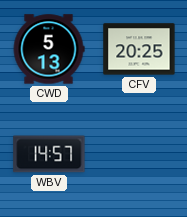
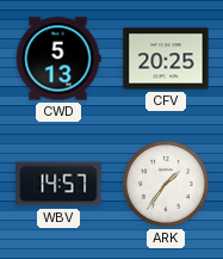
ARK: none -> 1:36 (167, 185)
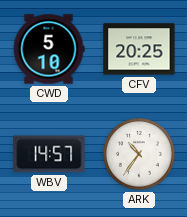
CWD: 5:13 -> 5:10 (49, 49)
ARK: 1:36 -> 10:36 (140, 155)
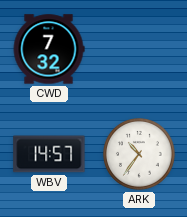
CWD: 5:10 -> 7:32 (49, 49)
CFV: 20:25 -> none (139, 49)
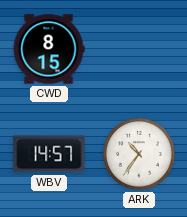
CWD: 7:32 -> 8:15 (49, 49)
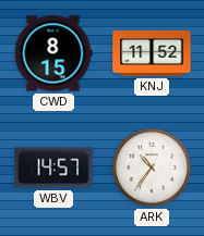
KNJ: none -> 11:52 (152, 53)
